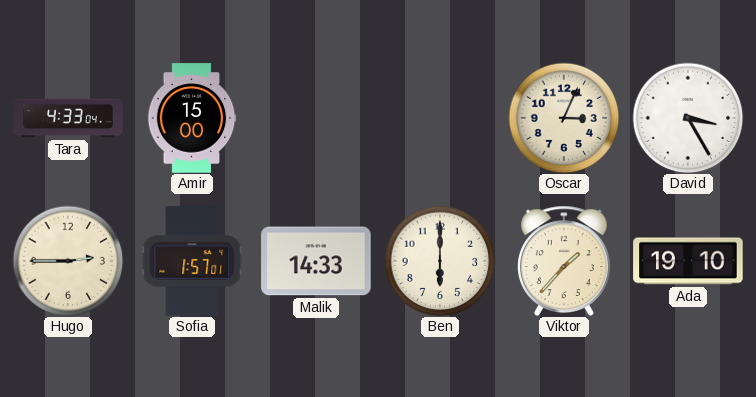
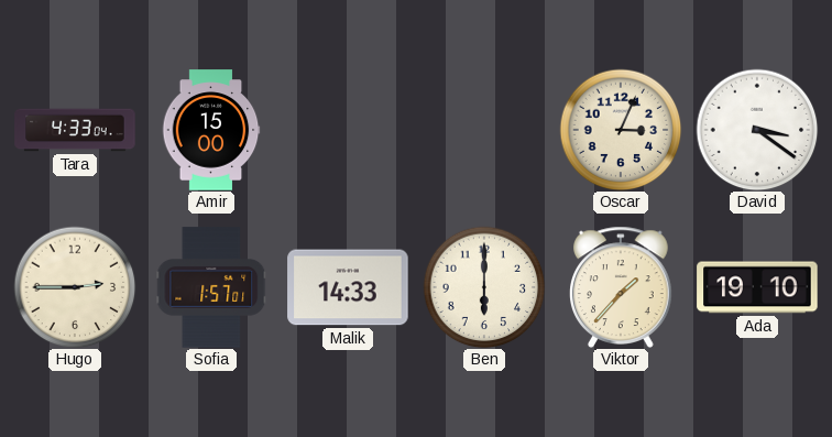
David: 3:25 -> 3:21 (757, 130)
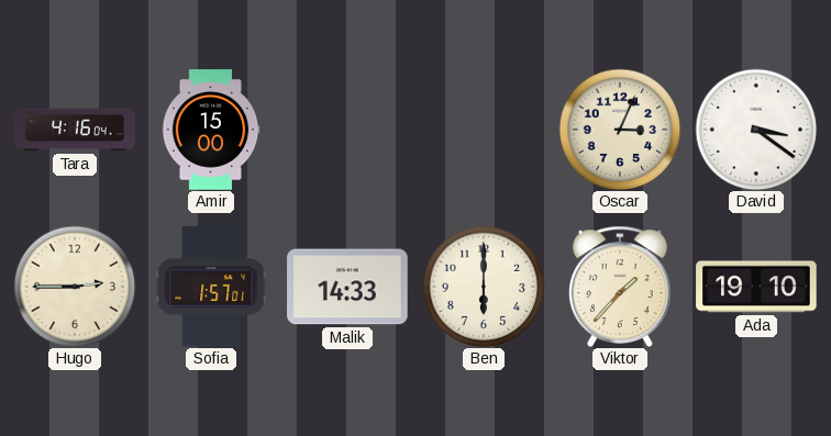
Tara: 4:33 -> 4:16 (75, 130)
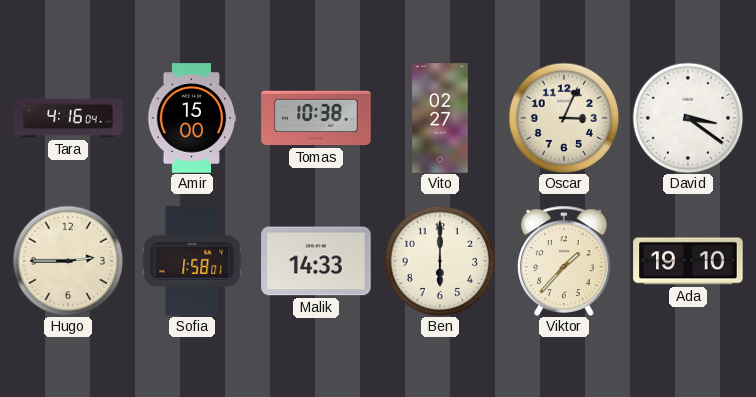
Tomas: none -> 10:38 (316, 118)
Vito: none -> 02:27 (440, 118)
Sofia: 1:57 -> 1:58 (192, 261)
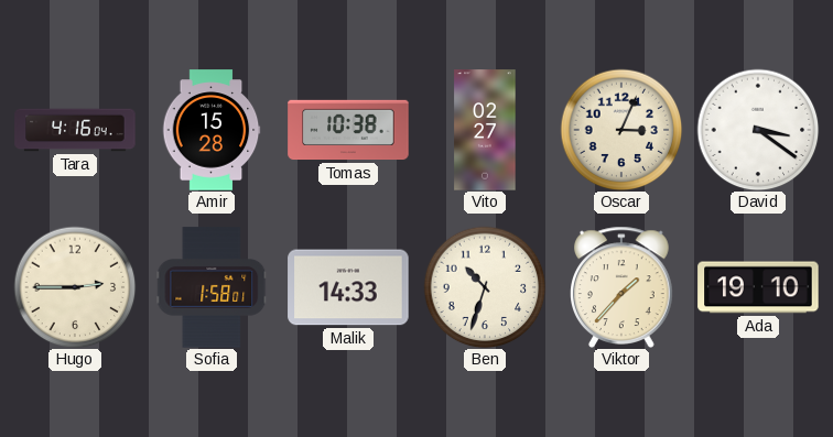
Amir: 15:00 -> 15:28 (212, 130)
Ben: 6:00 -> 10:33 (485, 287)
